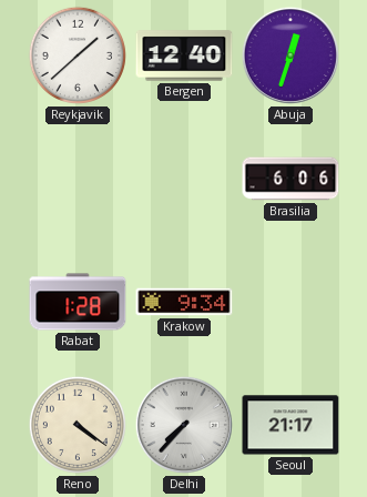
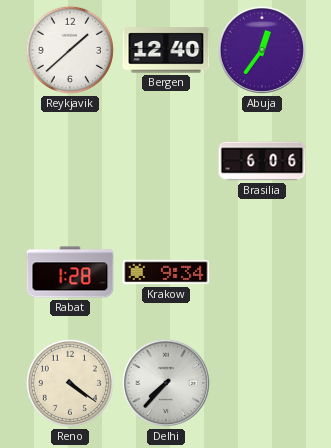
Abuja: 12:33 -> 12:36 (262, 50)
Seoul: 21:17 -> none (290, 425)
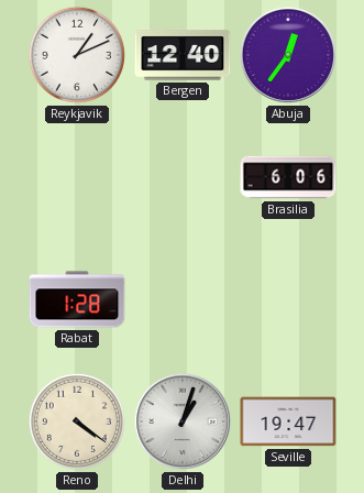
Reykjavik: 1:38 -> 1:11 (77, 55)
Krakow: 9:34 -> none (166, 272)
Delhi: 7:37 -> 1:03 (183, 421)
Seville: none -> 19:47 (288, 421)
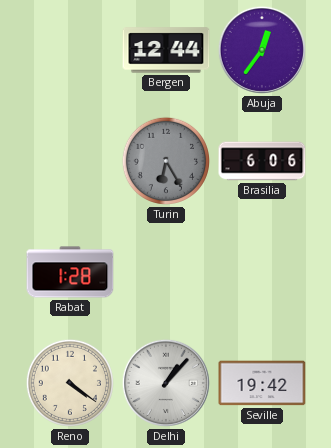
Reykjavik: 1:11 -> none (77, 55)
Bergen: 12:40 -> 12:44 (166, 50)
Turin: none -> 6:25 (166, 161)
Delhi: 1:03 -> 1:07 (166, 383)
Seville: 19:47 -> 19:42 (262, 383)
